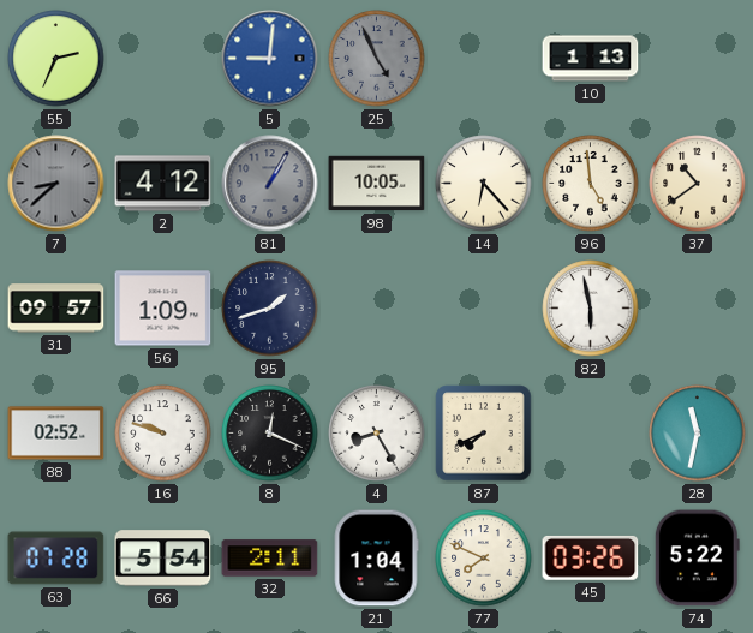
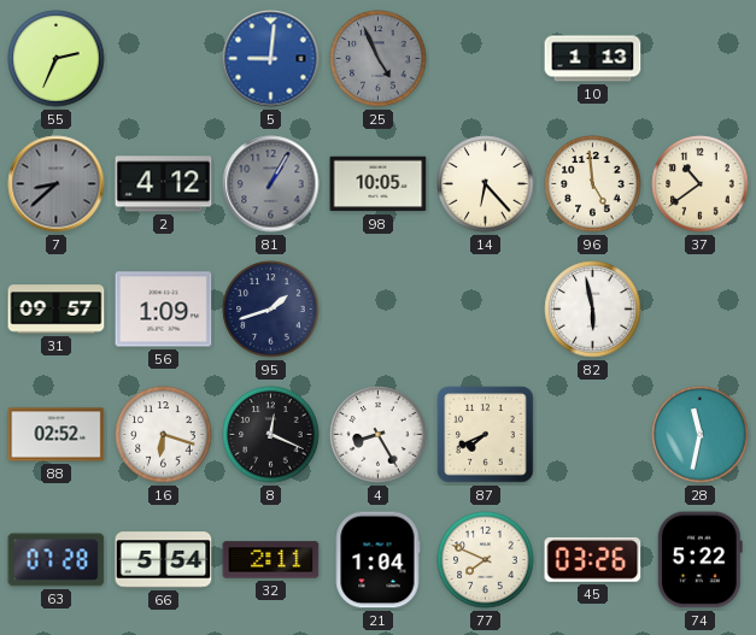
16: 9:48 -> 6:18 (164, 435)
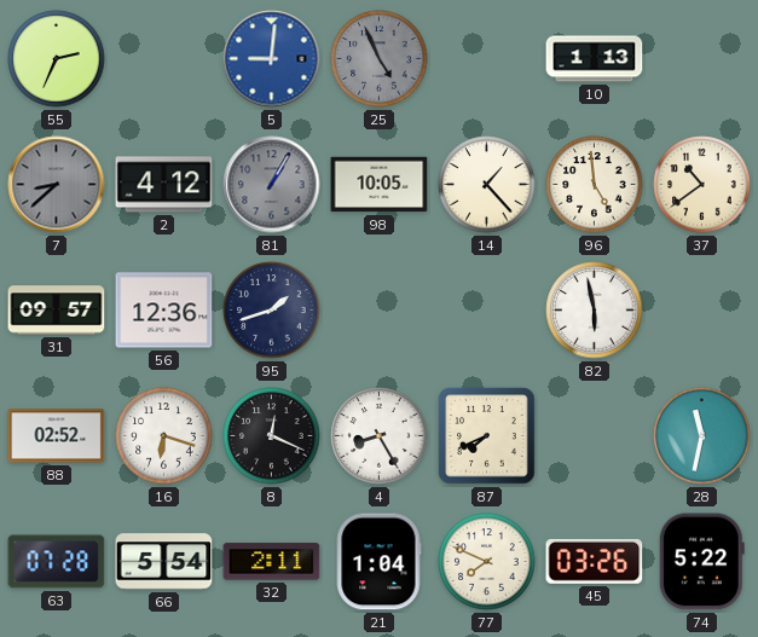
14: 6:23 -> 1:23 (487, 185)
56: 1:09 -> 12:36 (164, 311)
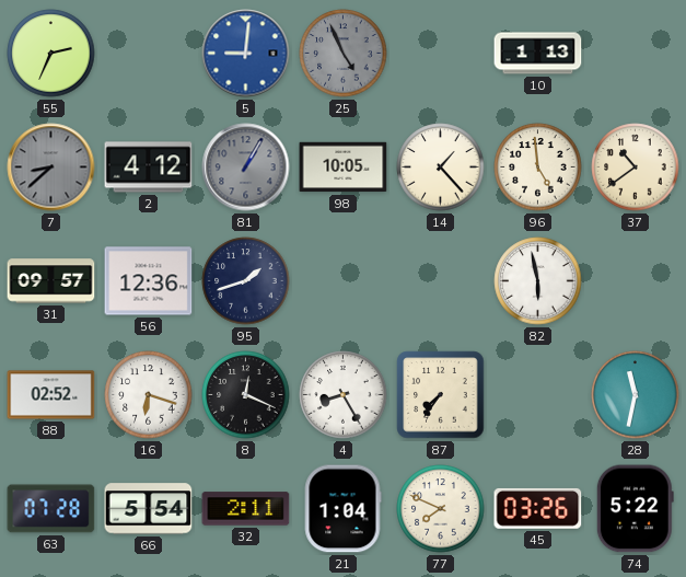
87: 7:41 -> 7:36 (441, 395)
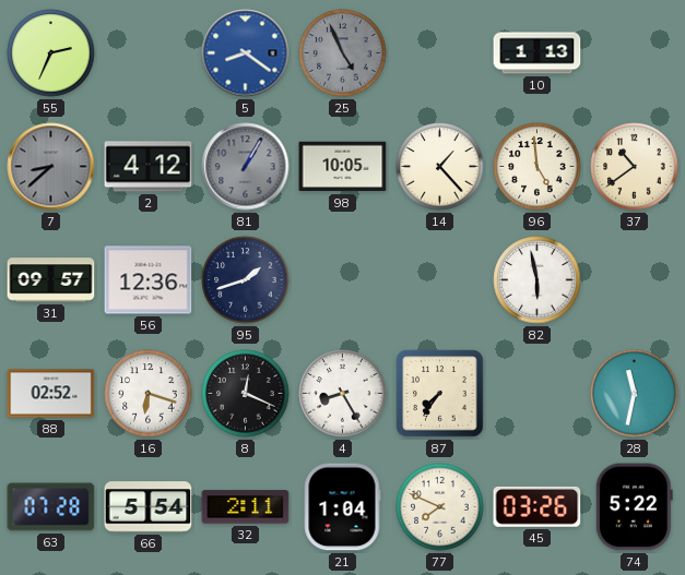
5: 9:01 -> 8:21 (246, 53)
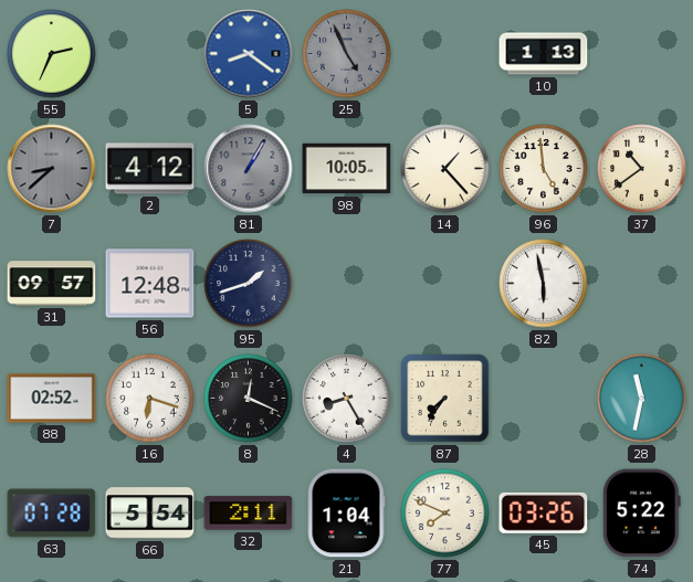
56: 12:36 -> 12:48 (150, 284)
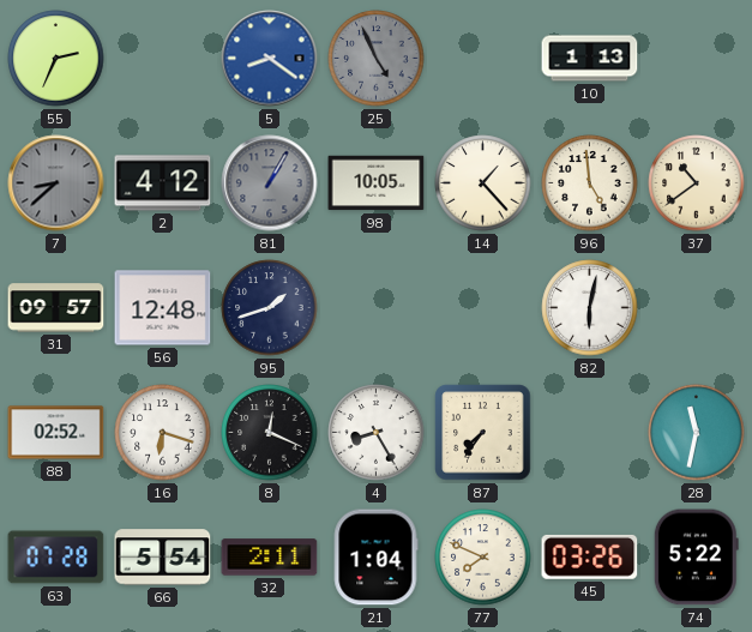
82: 5:58 -> 6:02 (590, 308)
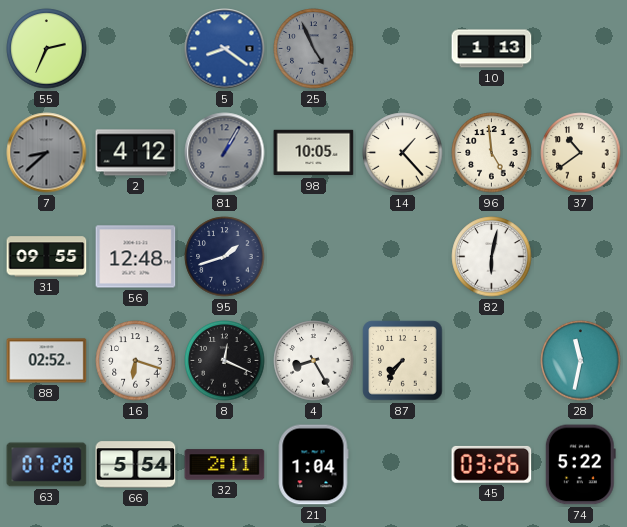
31: 09:57 -> 09:55 (47, 257)
77: 7:49 -> none (483, 558)
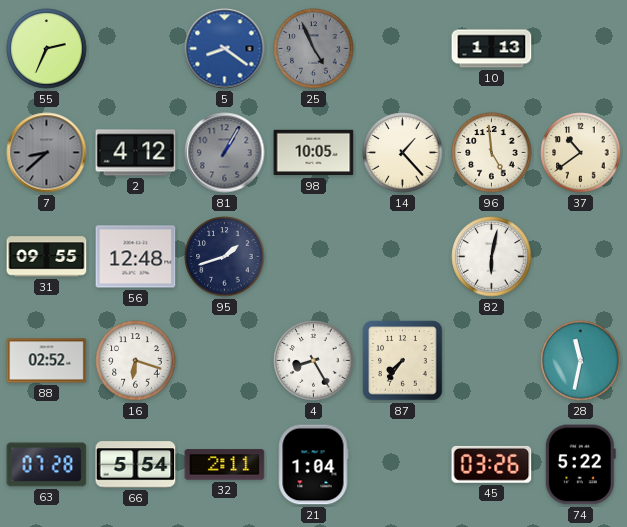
8: 12:19 -> none (225, 361)
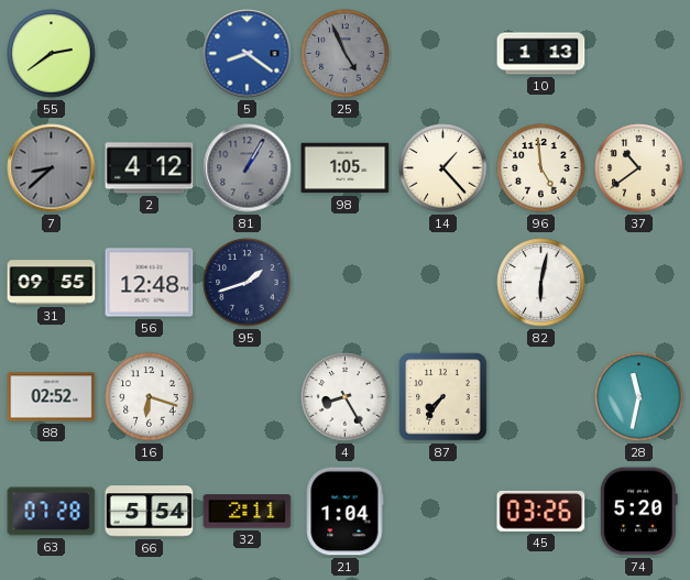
55: 2:34 -> 2:39 (52, 54)
98: 10:05 -> 1:05 (346, 168)
74: 5:22 -> 5:20 (638, 512)
